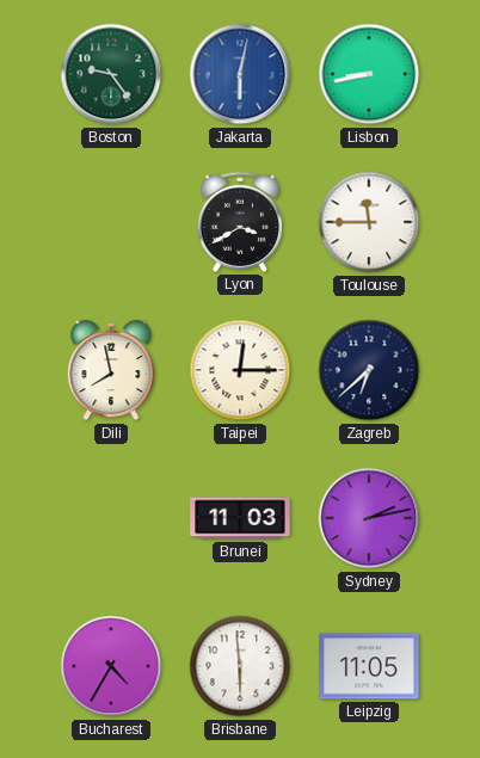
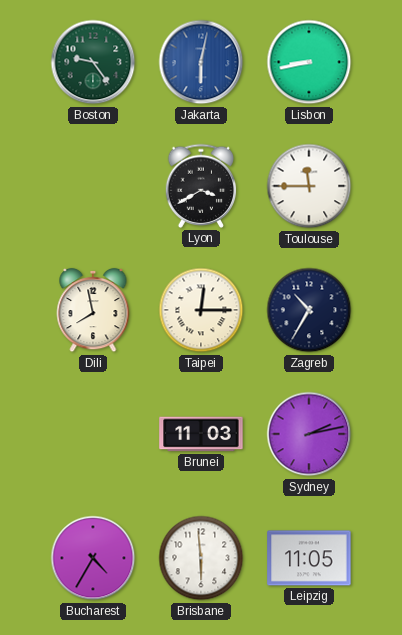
Zagreb: 6:38 -> 10:35 (309, 310)
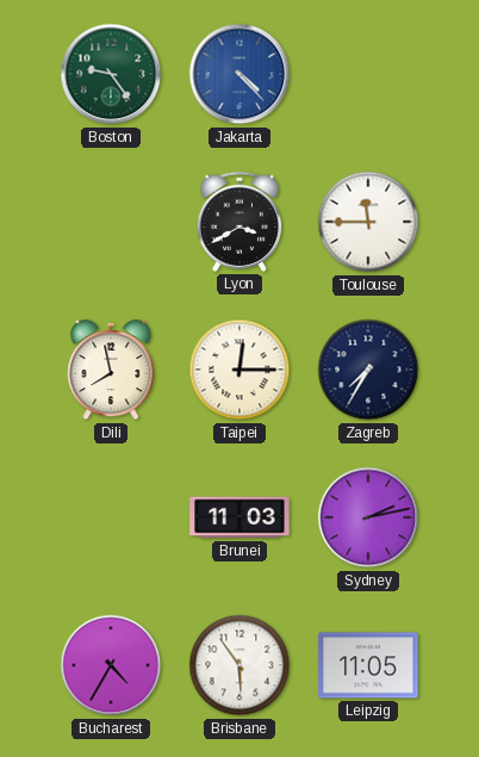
Jakarta: 6:02 -> 4:23 (240, 74)
Lisbon: 8:43 -> none (309, 62)
Zagreb: 10:35 -> 7:35 (368, 370)
Brisbane: 5:59 -> 5:54 (240, 665)
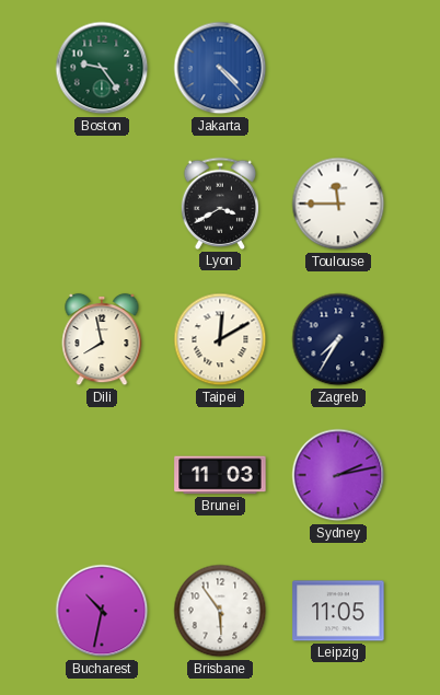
Taipei: 12:15 -> 12:10 (220, 339)
Bucharest: 4:35 -> 10:32 (102, 611)
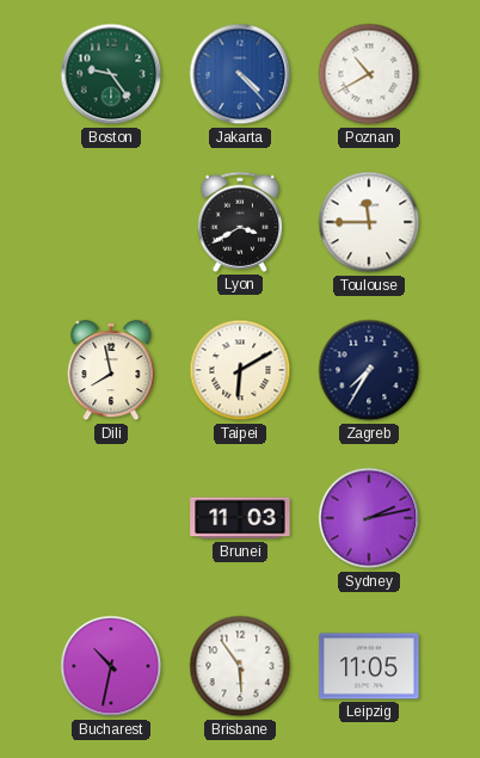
Poznan: none -> 10:40 (369, 74)
Taipei: 12:10 -> 6:10 (240, 370)
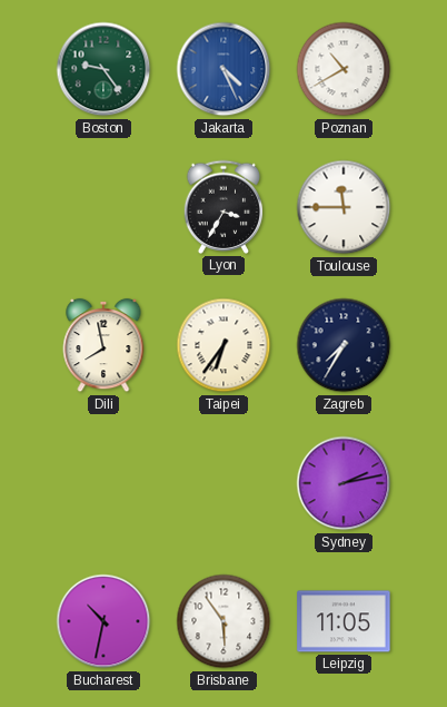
Jakarta: 4:23 -> 4:26 (223, 69)
Lyon: 3:40 -> 3:35 (223, 207)
Taipei: 6:10 -> 6:36 (223, 345)
Brunei: 11:03 -> none (240, 518)
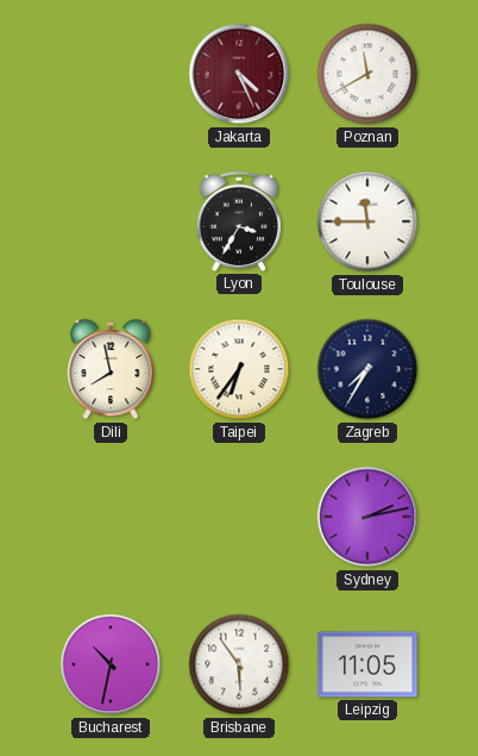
Boston: 9:24 -> none (103, 69)
Jakarta dial: blue -> burgundy (239, 74)
Poznan: 10:40 -> 11:40 (367, 74)
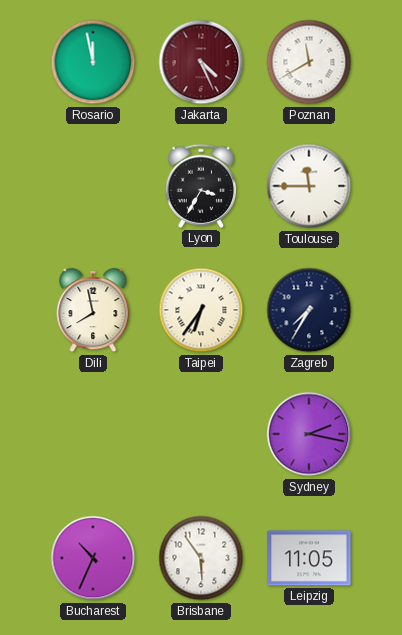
Rosario: none -> 11:58 (93, 62)
Sydney: 2:13 -> 2:17 (309, 434)
Bucharest: 10:32 -> 10:34 (93, 558)
